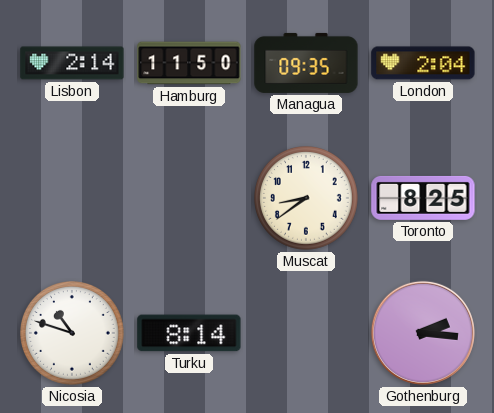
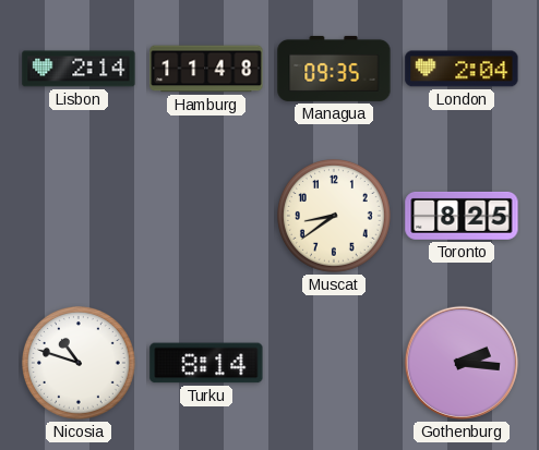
Hamburg: 11:50 -> 11:48 (206, 69)
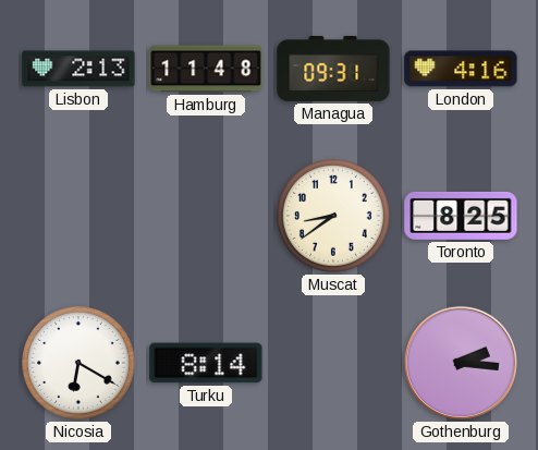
Lisbon: 2:14 -> 2:13 (78, 69)
Managua: 09:35 -> 09:31 (333, 69)
London: 2:04 -> 4:16 (461, 69)
Nicosia: 10:48 -> 6:20 (80, 364)
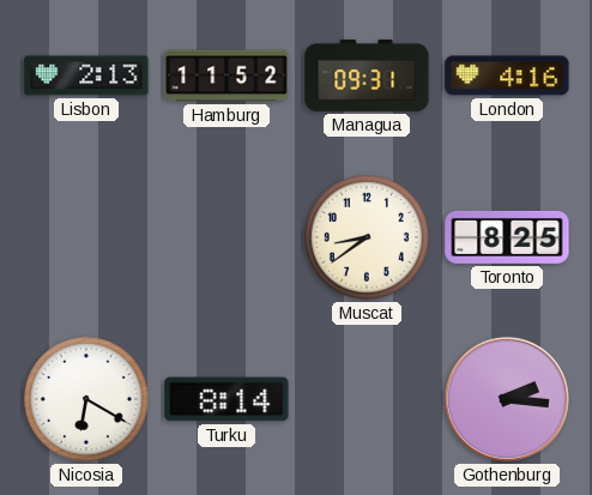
Hamburg: 11:48 -> 11:52 (226, 76)
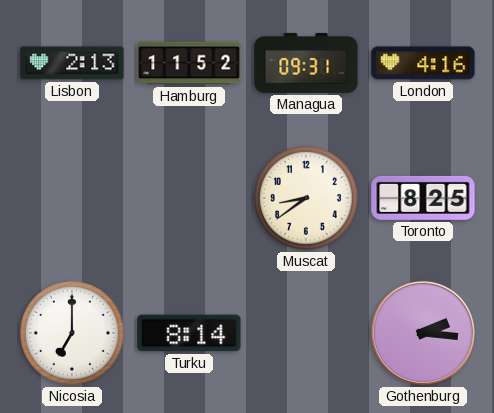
Nicosia: 6:20 -> 7:00 (73, 334)
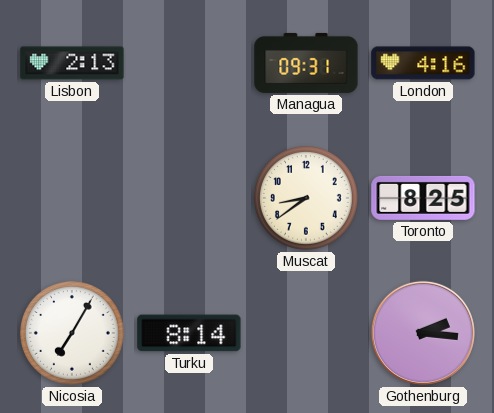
Hamburg: 11:52 -> none (189, 63)
Nicosia: 7:00 -> 7:05 (73, 334)
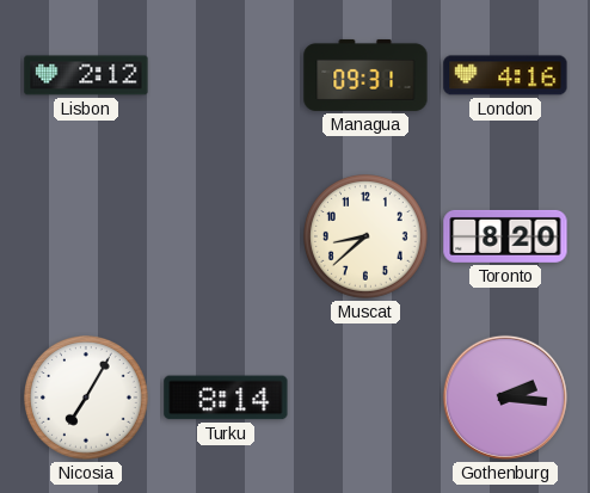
Lisbon: 2:13 -> 2:12 (86, 75)
Muscat: 8:39 -> 8:38 (367, 238)
Toronto: 8:25 -> 8:20 (505, 236)
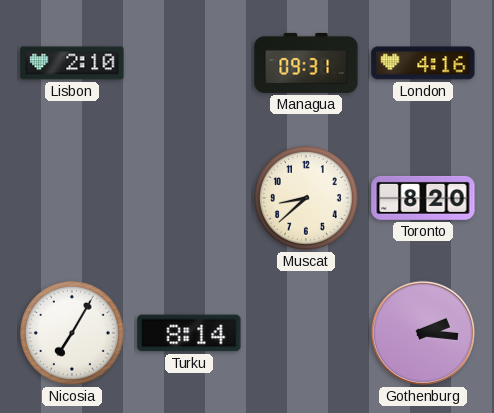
Lisbon: 2:12 -> 2:10 (72, 63)
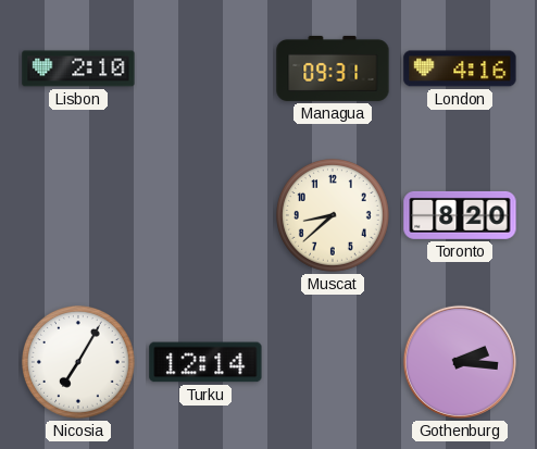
Turku: 8:14 -> 12:14 (205, 362)
